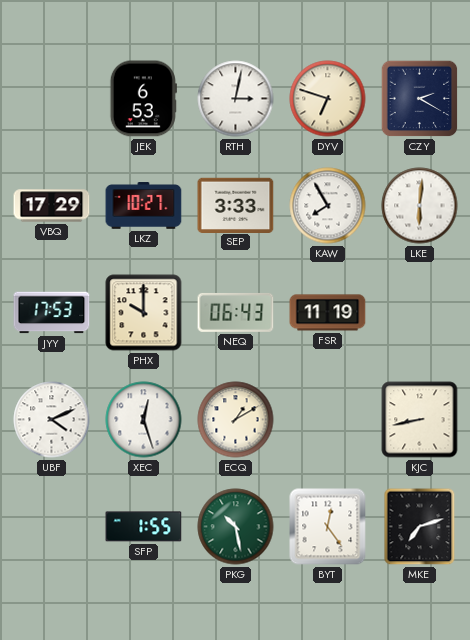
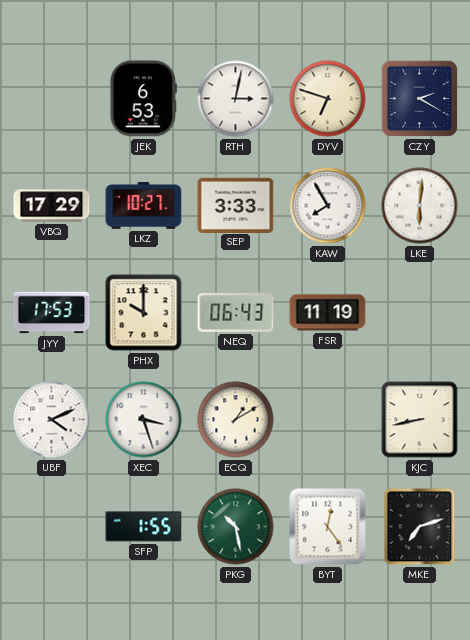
XEC: 12:27 -> 3:27 (144, 420)
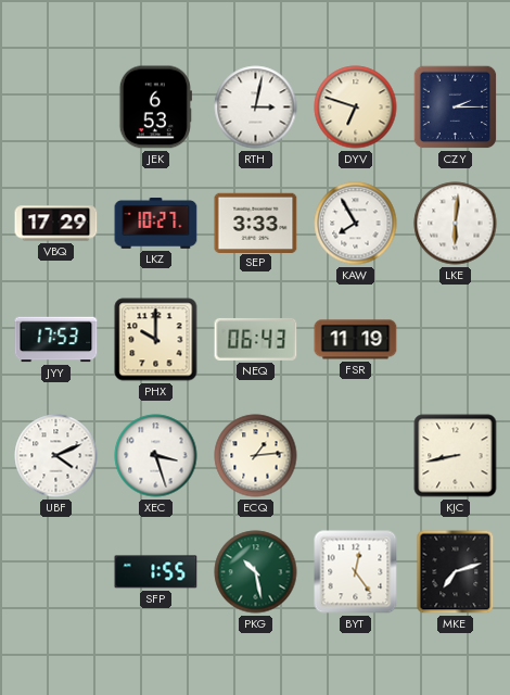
CZY: 2:20 -> 2:15 (456, 108)
ECQ: 1:10 -> 1:14 (256, 456)
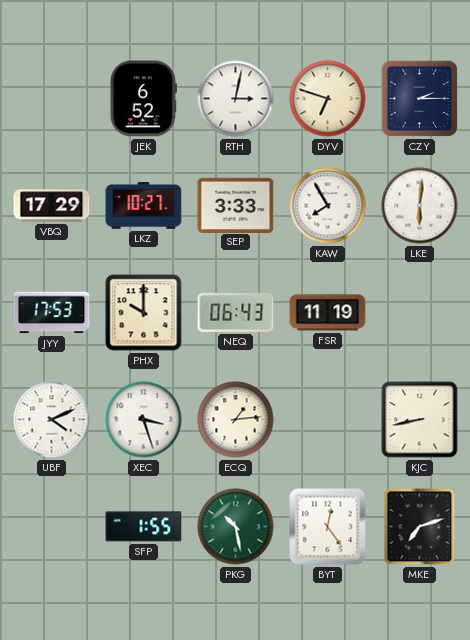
JEK: 6:53 -> 6:52 (143, 99)
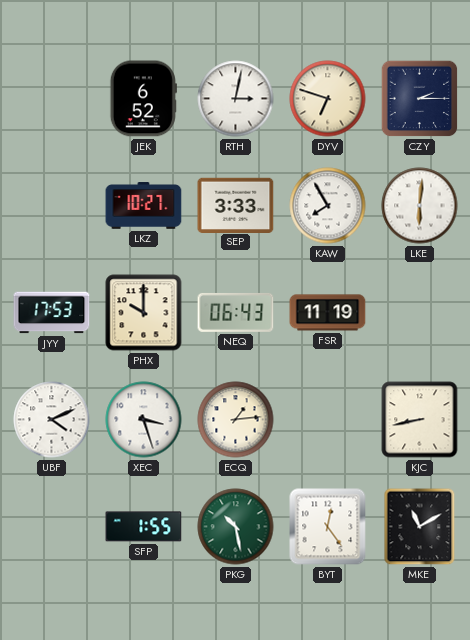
VBQ: 17:29 -> none (52, 206)
MKE: 7:12 -> 11:10 (420, 527)
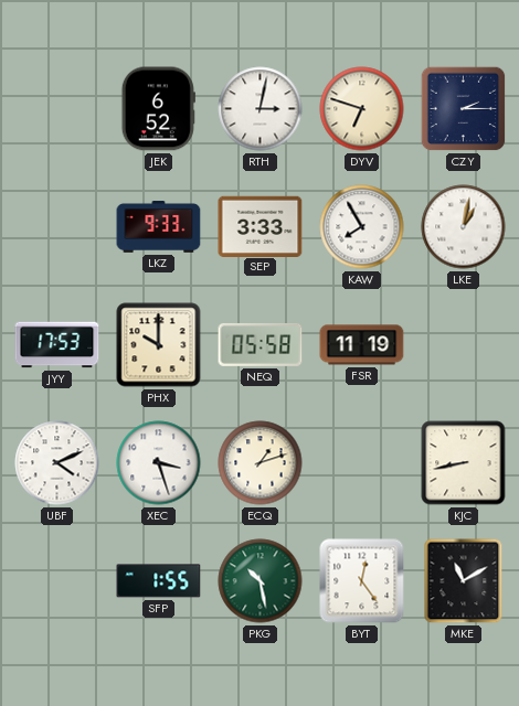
LKZ: 10:27 -> 9:33 (159, 227)
LKE: 6:01 -> 1:02 (464, 227)
NEQ: 06:43 -> 05:58 (261, 344)
ECQ: 1:14 -> 1:12 (261, 463)
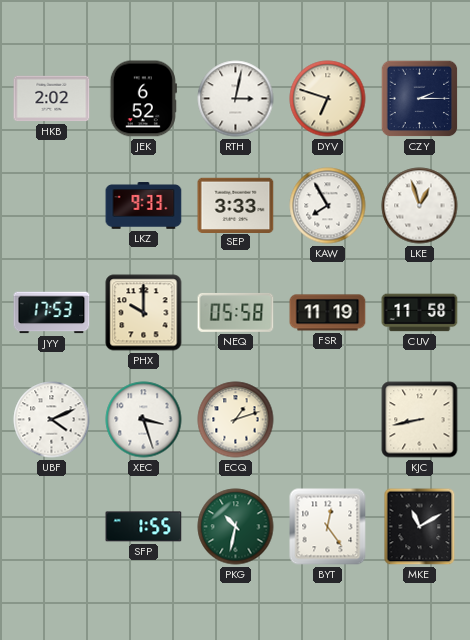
HKB: none -> 2:02 (52, 99)
LKE: 1:02 -> 12:57 (420, 206)
CUV: none -> 11:58 (420, 313)
PKG: 10:28 -> 10:32 (236, 527)
